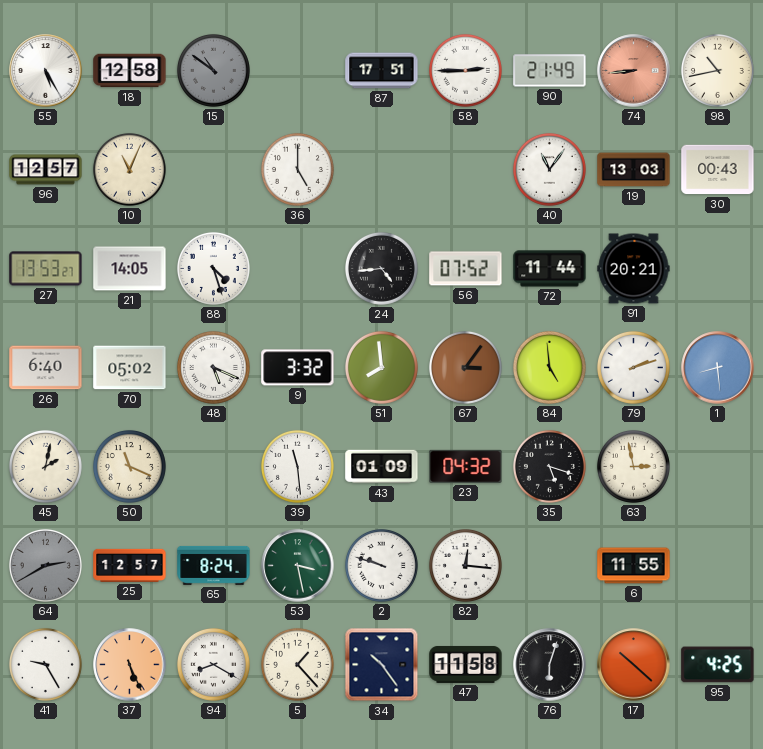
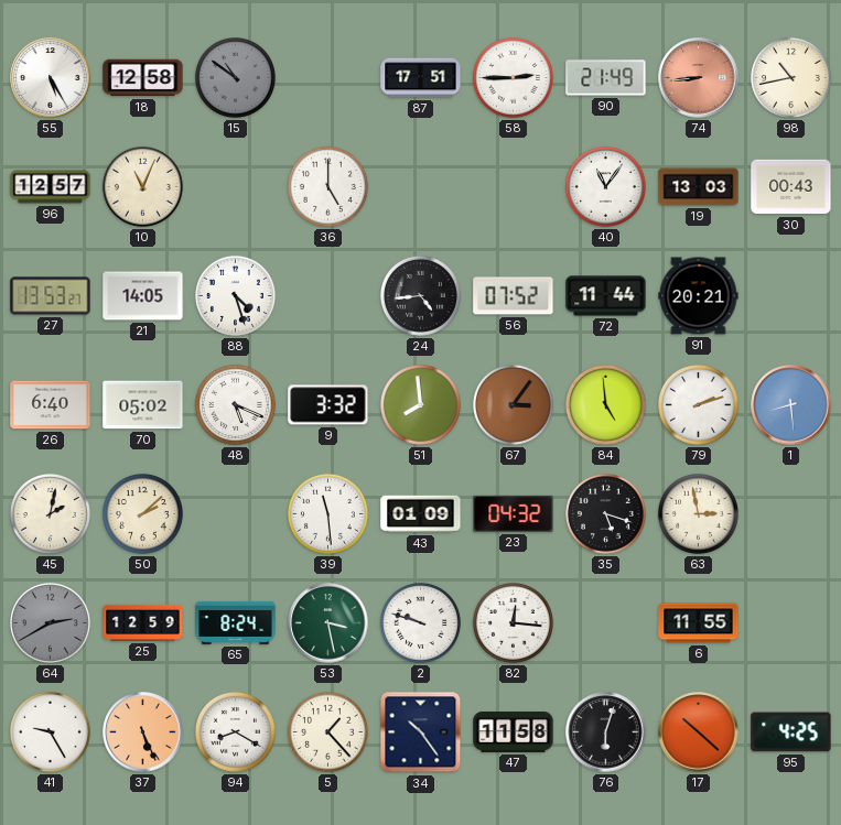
50: 11:19 -> 2:08 (142, 513)
25: 12:57 -> 12:59 (143, 622)
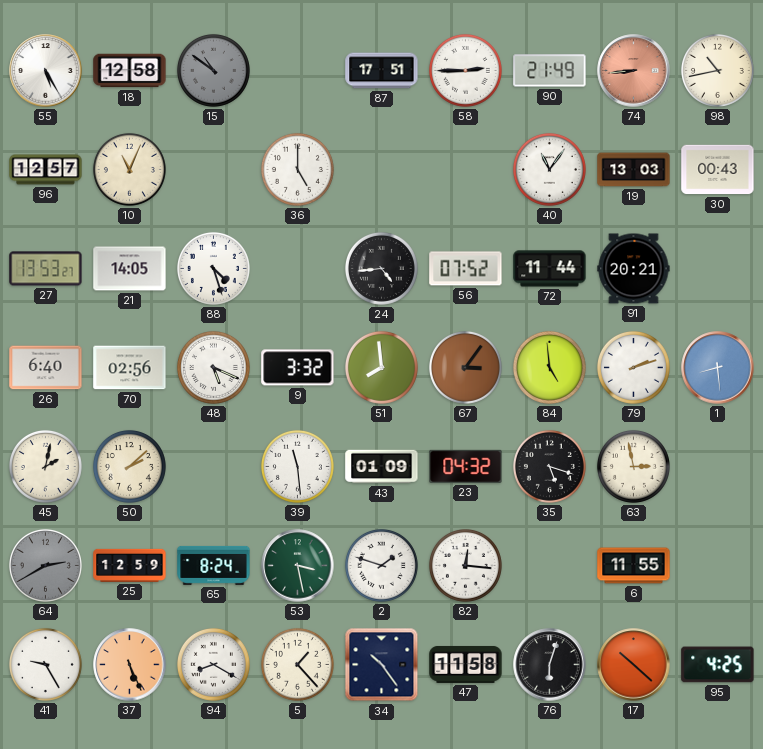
70: 05:02 -> 02:56 (130, 368)
2: 9:48 -> 1:48 (381, 565)
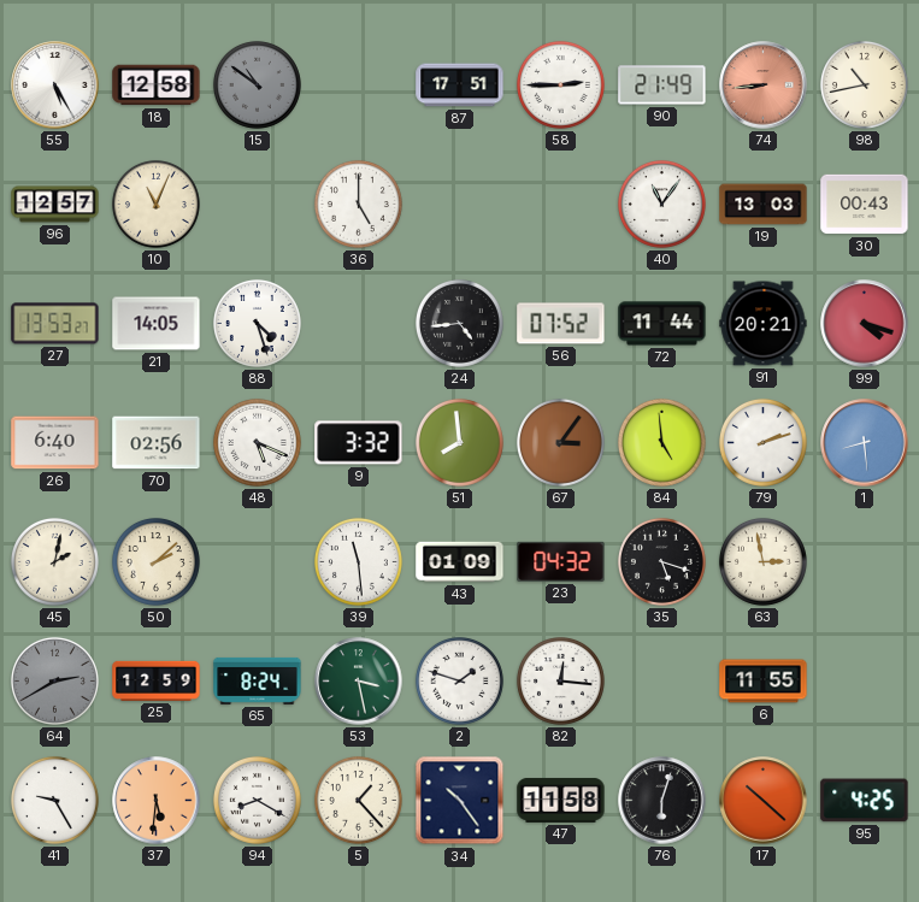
99: none -> 4:18 (865, 324)
37: 5:26 -> 5:31 (157, 801)
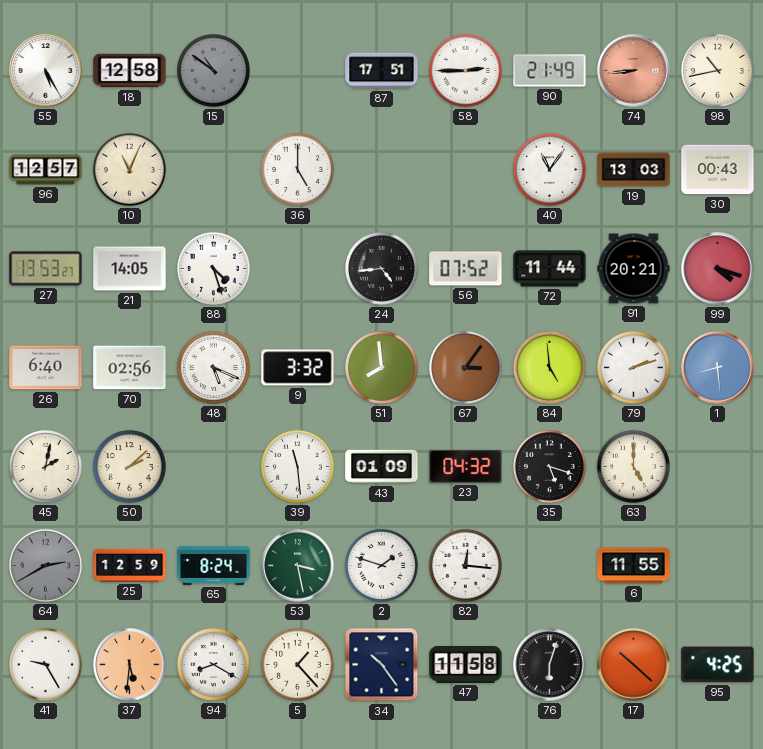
63: 2:58 -> 5:00 (633, 466)
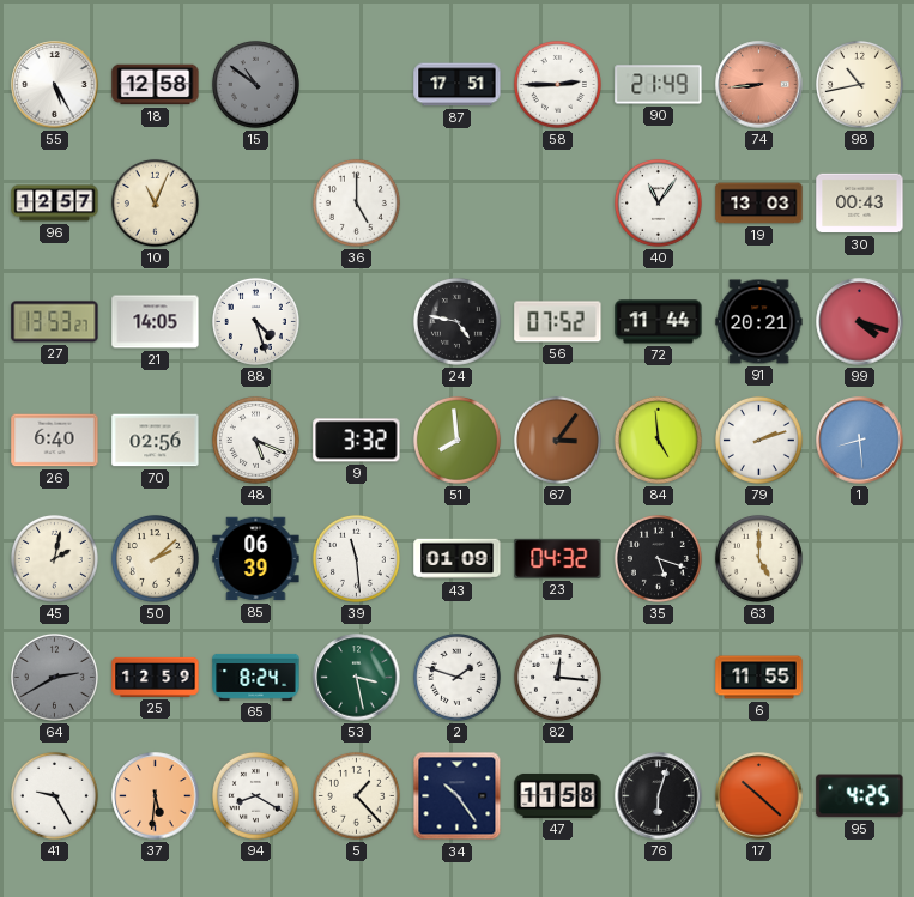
24: 4:44 -> 4:47 (456, 321)
85: none -> 06:39 (256, 559)
